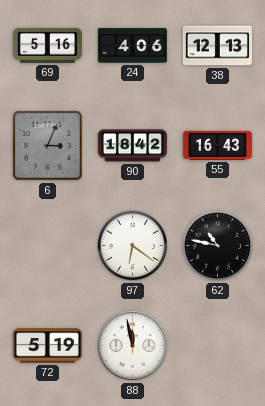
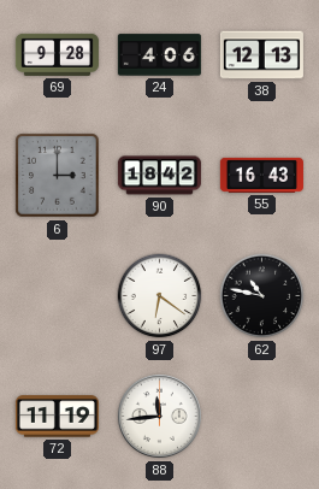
69: 5:16 -> 9:28 (57, 54)
6: 3:04 -> 3:00 (58, 176)
72: 5:19 -> 11:19 (57, 417)
88: 11:58 -> 11:44 (159, 416)
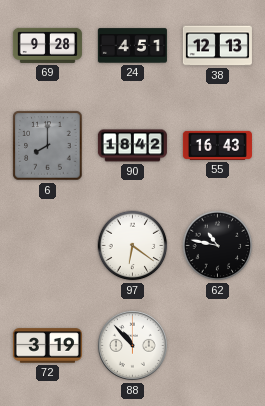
24: 4:06 -> 4:51 (132, 46)
6: 3:00 -> 8:00 (48, 146)
72: 11:19 -> 3:19 (47, 346)
88: 11:44 -> 10:53 (132, 345)
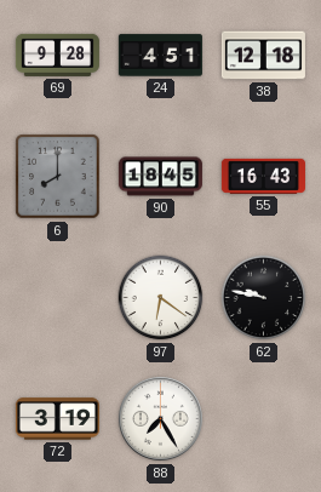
38: 12:13 -> 12:18 (263, 56)
90: 18:42 -> 18:45 (160, 177)
62: 10:47 -> 9:47 (264, 298)
88: 10:53 -> 7:25 (160, 418)
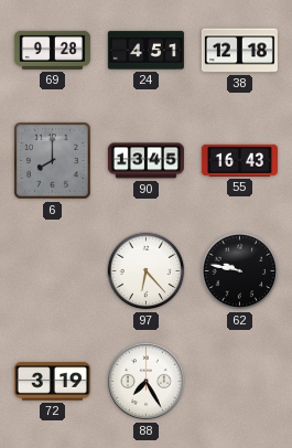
90: 18:45 -> 13:45 (145, 161)
97: 6:21 -> 6:23 (147, 271)
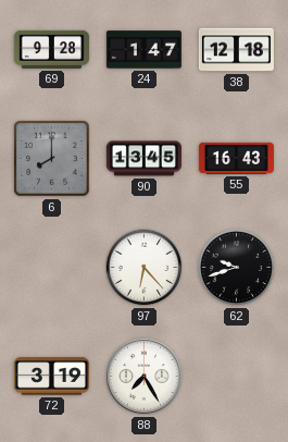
24: 4:51 -> 1:47 (143, 50)
62: 9:47 -> 9:42 (237, 268)
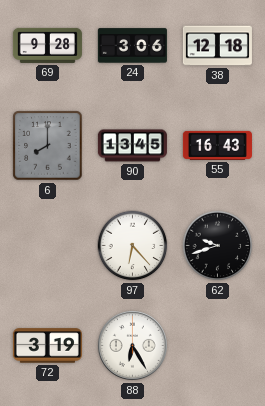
24: 1:47 -> 3:06 (132, 46)
88: 7:25 -> 6:25 (132, 345)
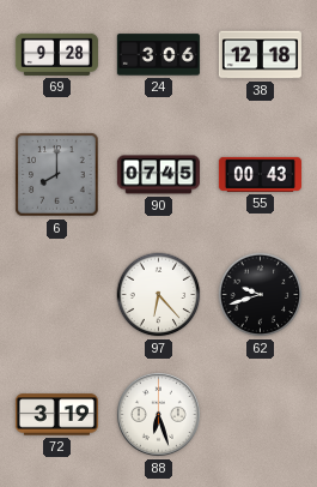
90: 13:45 -> 07:45 (158, 175)
55: 16:43 -> 00:43 (260, 174)
88: 6:25 -> 6:27 (158, 414)
